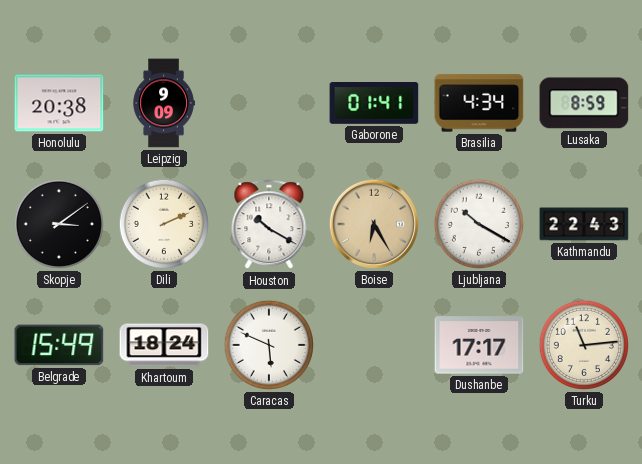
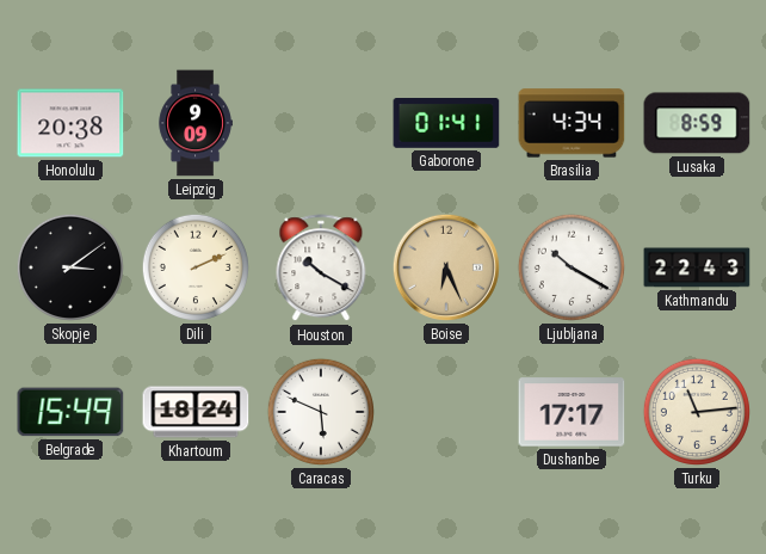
Boise: 6:25 -> 6:26 (446, 267)
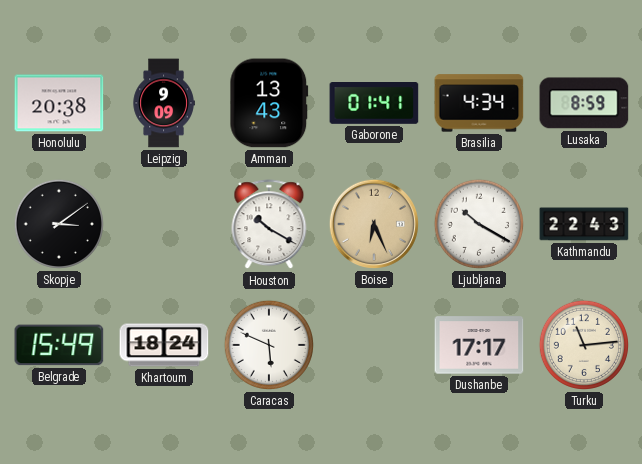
Amman: none -> 13:43 (269, 103)
Dili: 2:11 -> none (196, 267)
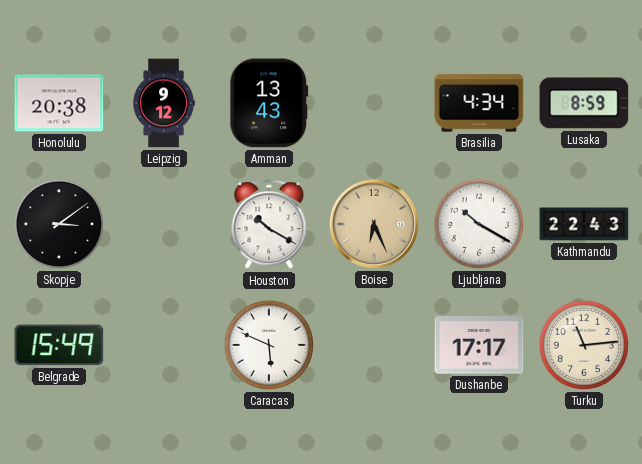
Leipzig: 9:09 -> 9:12 (164, 103)
Gaborone: 01:41 -> none (374, 104)
Khartoum: 18:24 -> none (164, 345)
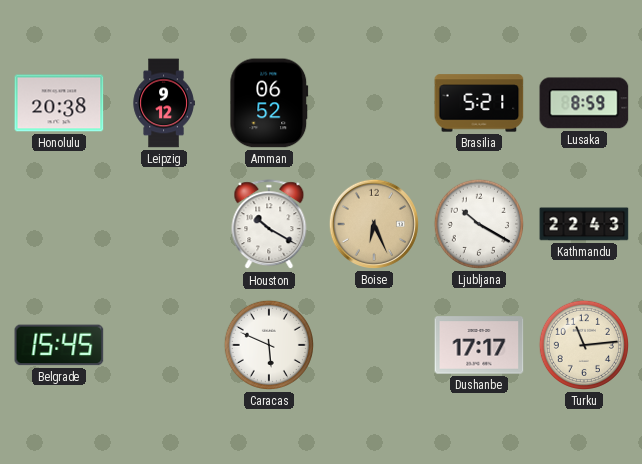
Amman: 13:43 -> 06:52 (269, 103)
Brasilia: 4:34 -> 5:21 (479, 103)
Skopje: 3:09 -> none (59, 224)
Belgrade: 15:49 -> 15:45 (59, 345)
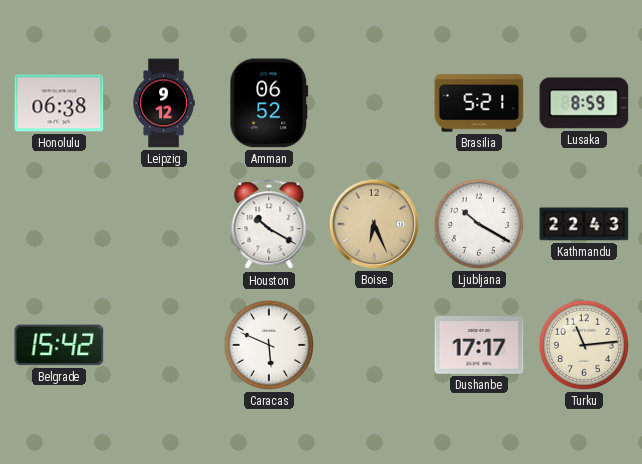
Honolulu: 20:38 -> 06:38 (59, 103)
Belgrade: 15:45 -> 15:42 (59, 345)
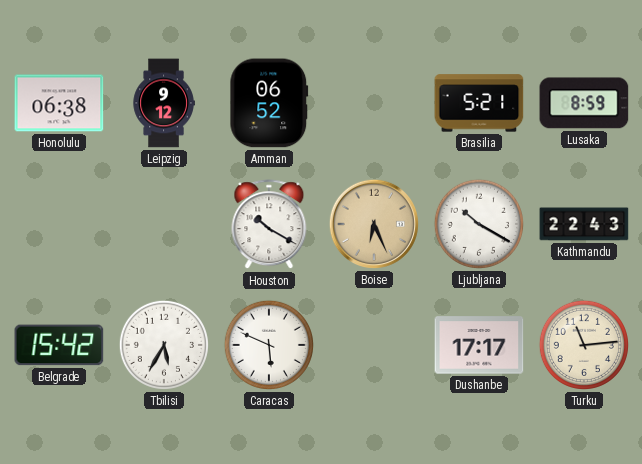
Tbilisi: none -> 5:35 (164, 345)
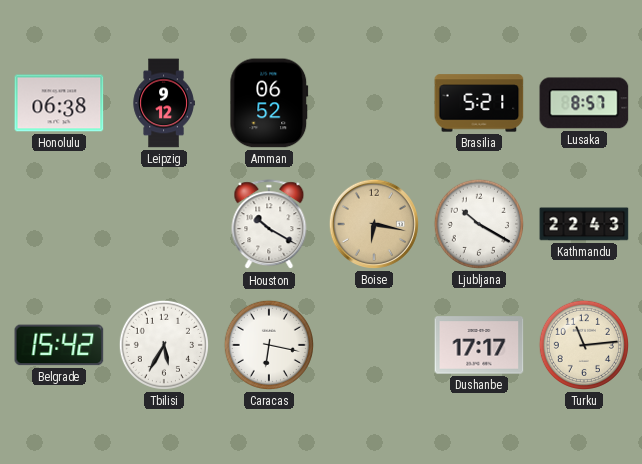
Lusaka: 8:59 -> 8:57 (584, 103)
Boise: 6:26 -> 6:17 (374, 224)
Caracas: 5:49 -> 6:17 (269, 345)
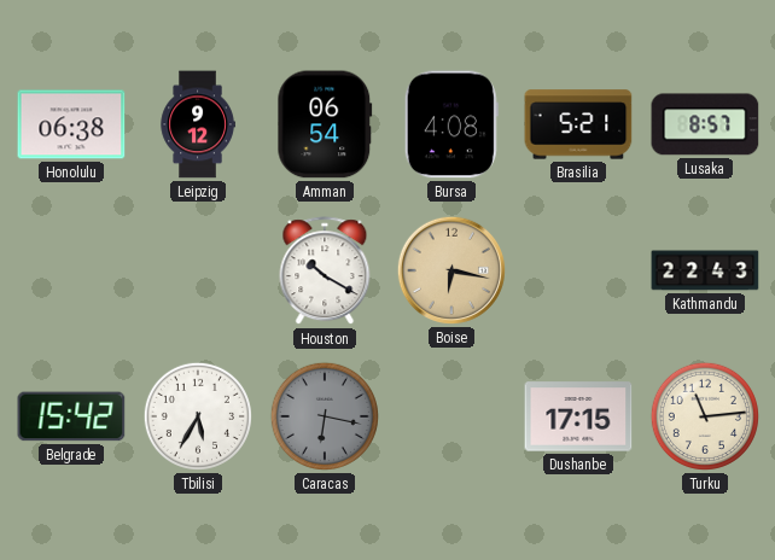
Amman: 06:52 -> 06:54 (325, 124)
Bursa: none -> 4:08 (451, 124)
Ljubljana: 10:20 -> none (479, 224)
Caracas dial: white -> grey (325, 416)
Dushanbe: 17:17 -> 17:15 (578, 416)
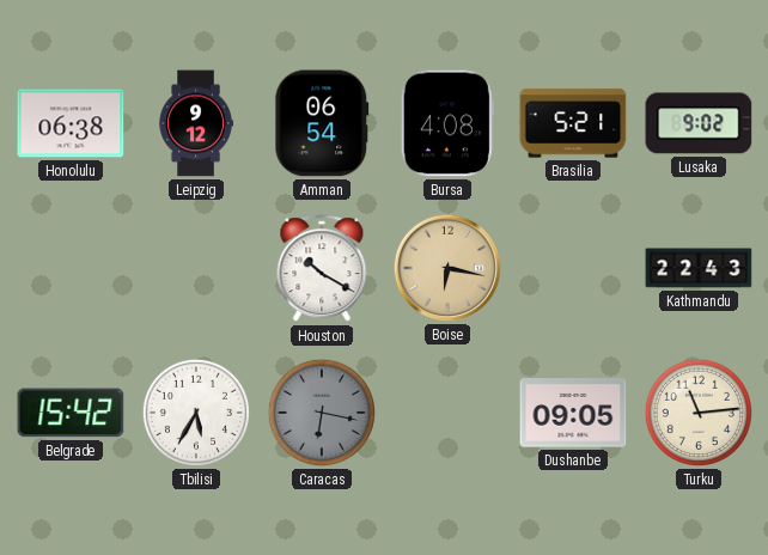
Lusaka: 8:57 -> 9:02 (699, 123)
Dushanbe: 17:15 -> 09:05 (573, 413)
